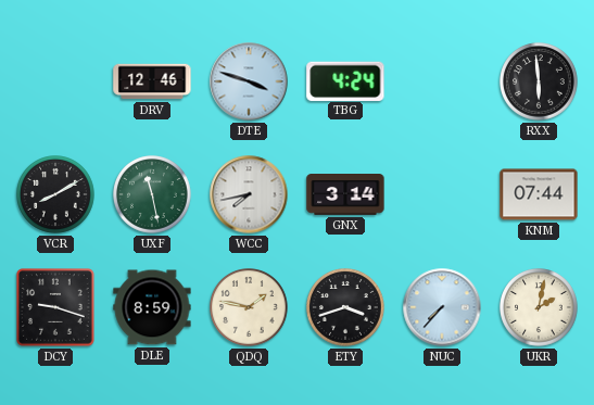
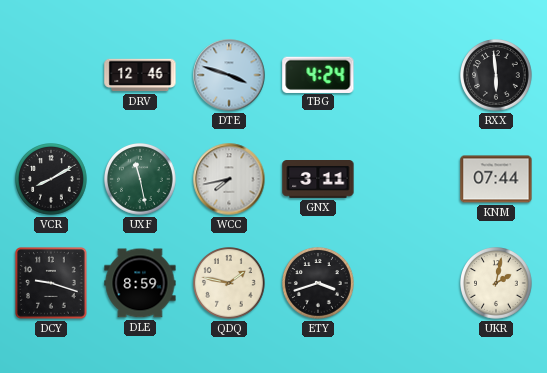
GNX: 3:14 -> 3:11 (318, 180)
NUC: 7:37 -> none (442, 307)
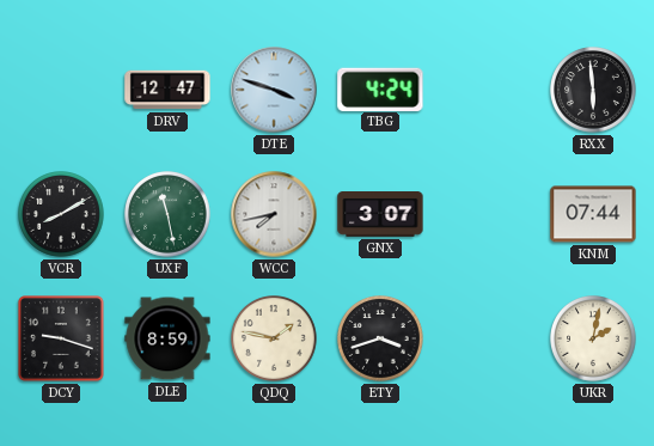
DRV: 12:46 -> 12:47 (167, 90)
GNX: 3:11 -> 3:07 (380, 215)
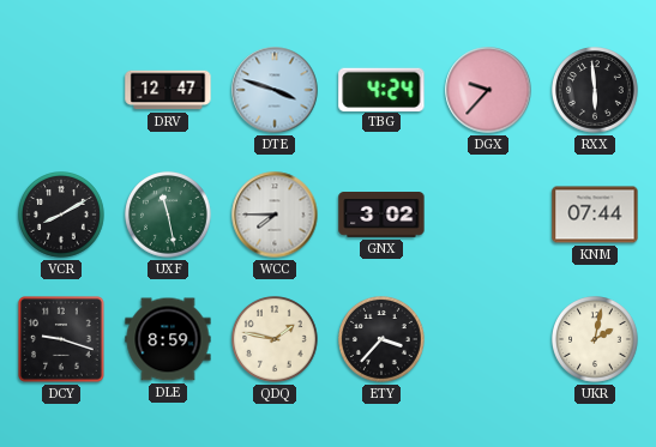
DGX: none -> 9:37 (488, 90)
WCC: 7:43 -> 7:45 (275, 215)
GNX: 3:07 -> 3:02 (381, 216)
ETY: 3:42 -> 3:37 (383, 340)
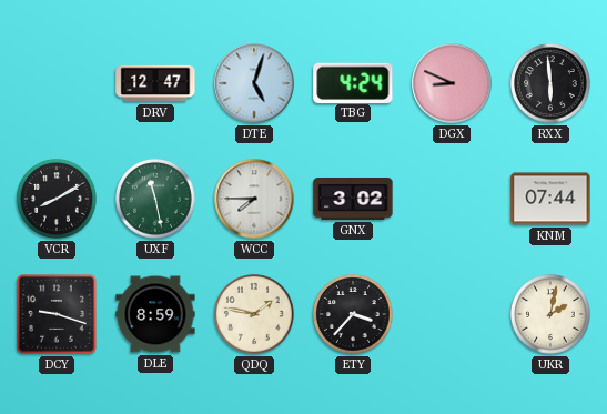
DTE: 3:48 -> 5:03 (254, 83)
DGX: 9:37 -> 8:49 (452, 83)
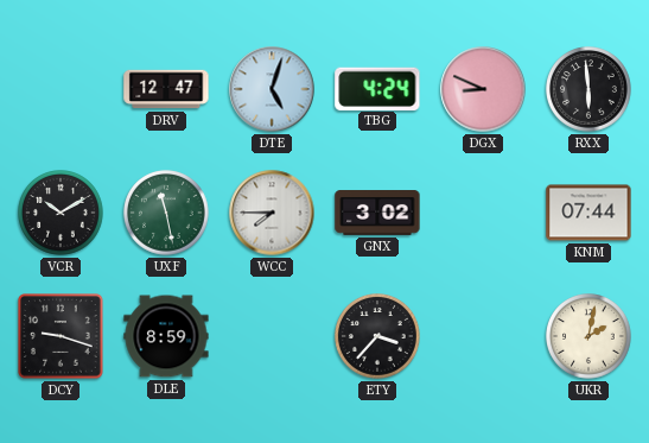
VCR: 8:10 -> 10:10 (62, 214)
QDQ: 1:47 -> none (255, 315)
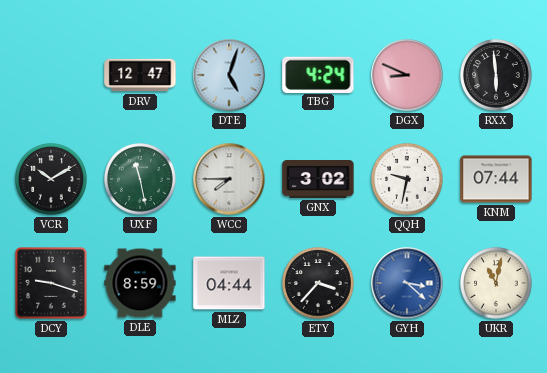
QQH: none -> 9:32 (408, 180)
MLZ: none -> 04:44 (229, 283)
GYH: none -> 3:22 (407, 283)
UKR: 2:02 -> 11:02 (497, 284)
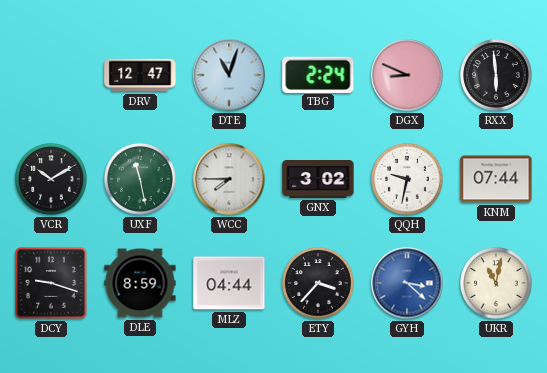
DTE: 5:03 -> 11:03 (229, 75)
TBG: 4:24 -> 2:24 (318, 74)
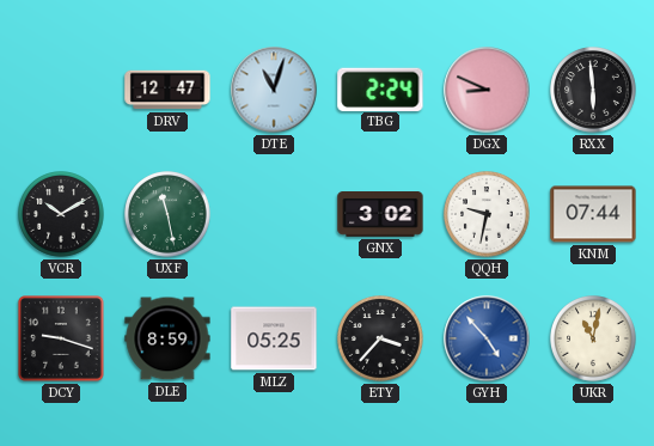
WCC: 7:45 -> none (229, 179)
MLZ: 04:44 -> 05:25 (274, 338)
GYH: 3:22 -> 4:53 (487, 338)
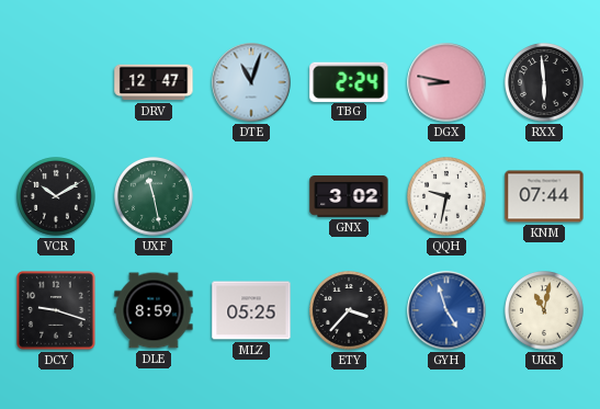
DGX: 8:49 -> 8:47 (446, 82)
GYH: 4:53 -> 4:57 (446, 310)
